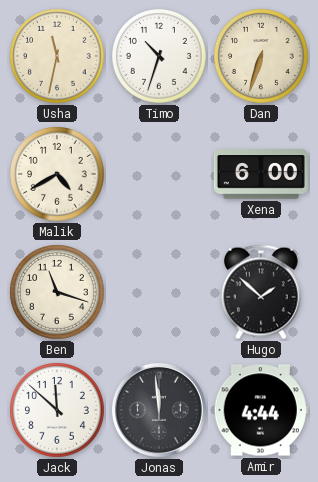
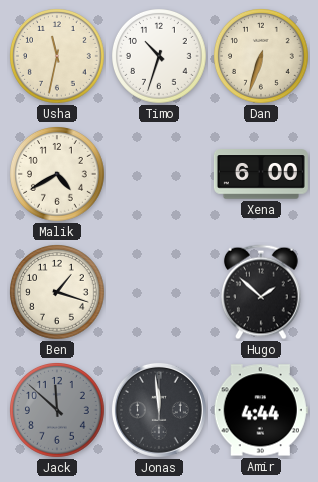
Ben: 11:18 -> 1:18 (58, 293)
Jack dial: white -> grey (58, 411)
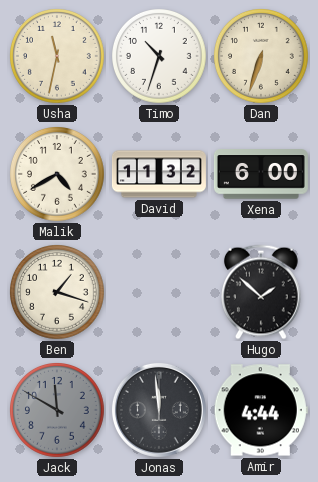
David: none -> 11:32 (159, 174)
Jack: 11:52 -> 11:50 (58, 411)
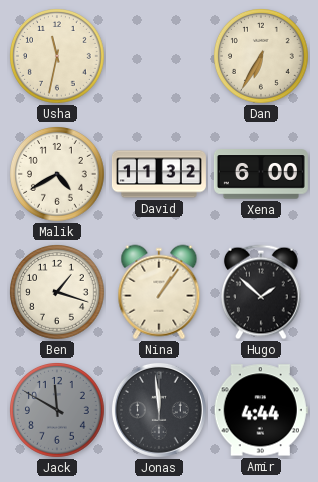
Timo: 10:33 -> none (160, 57)
Dan: 6:33 -> 6:35 (262, 57)
Nina: none -> 1:06 (159, 292)
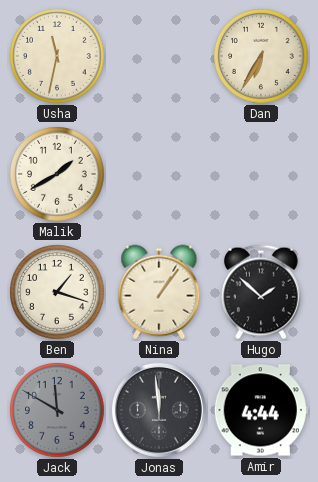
Malik: 4:40 -> 1:40 (58, 175)
David: 11:32 -> none (159, 174)
Xena: 6:00 -> none (261, 174)
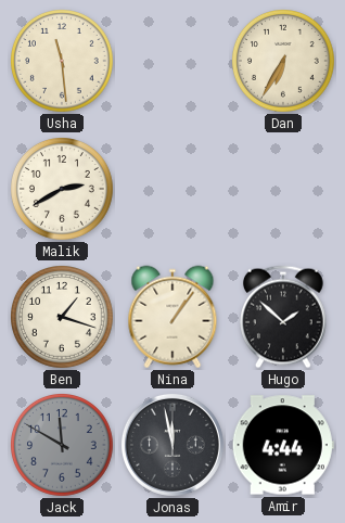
Usha: 11:32 -> 11:29 (63, 62)
Malik: 1:40 -> 2:40 (63, 190)
Jonas: 11:59 -> 11:58 (173, 445)
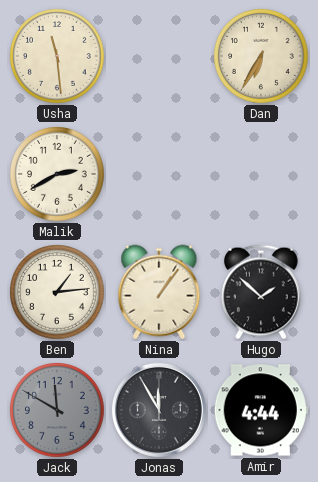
Ben: 1:18 -> 1:14 (58, 293)
Jonas: 11:58 -> 11:55 (159, 410)
